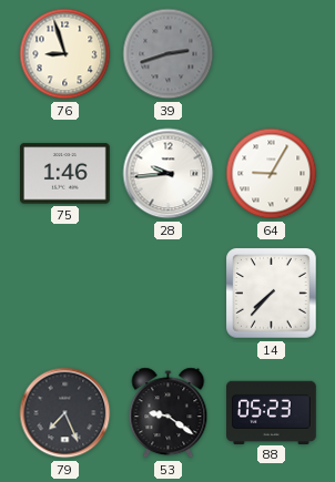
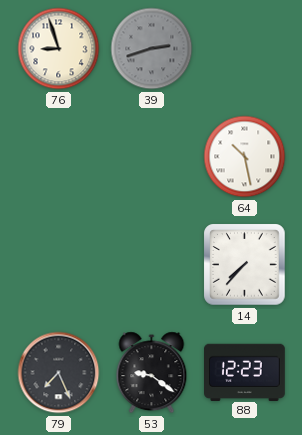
75: 1:46 -> none (65, 174)
28: 9:44 -> none (169, 174)
64: 9:05 -> 10:28 (245, 157)
88: 05:23 -> 12:23 (245, 372)
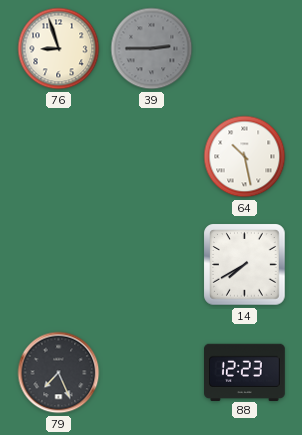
39: 2:42 -> 2:45 (152, 49)
14: 7:37 -> 7:40 (245, 265)
53: 9:21 -> none (152, 373)
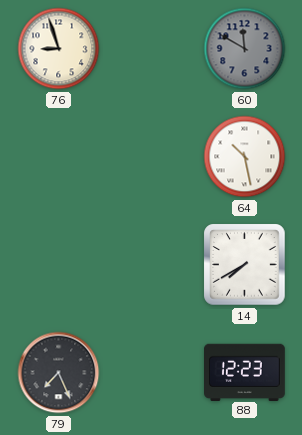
39: 2:45 -> none (152, 49)
60: none -> 11:50 (245, 49)
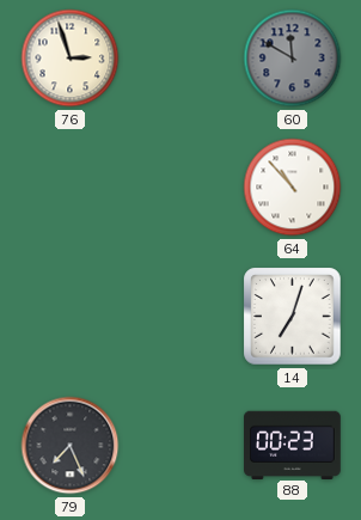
76: 8:57 -> 2:57 (71, 59)
64: 10:28 -> 10:53 (293, 188)
14: 7:40 -> 7:03 (293, 317)
88: 12:23 -> 00:23 (293, 445)
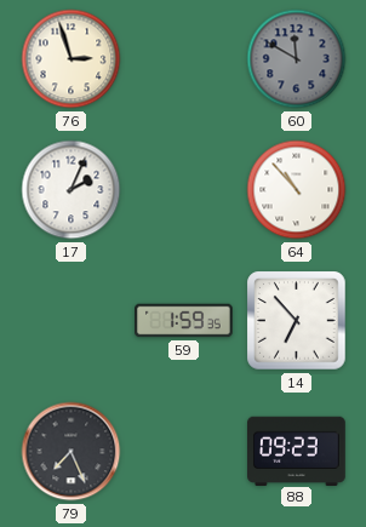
17: none -> 2:04 (72, 190)
59: none -> 1:59 (184, 321)
14: 7:03 -> 6:53 (297, 321)
88: 00:23 -> 09:23 (297, 451)
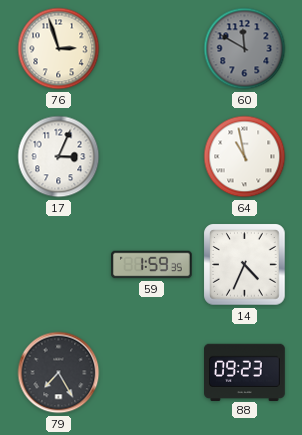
17: 2:04 -> 3:04 (59, 157)
64: 10:53 -> 10:58 (245, 157)
14: 6:53 -> 4:34 (245, 265)
79: 7:26 -> 7:25 (59, 373)
